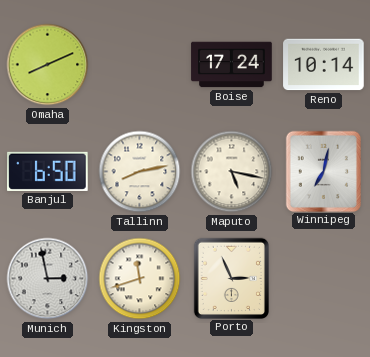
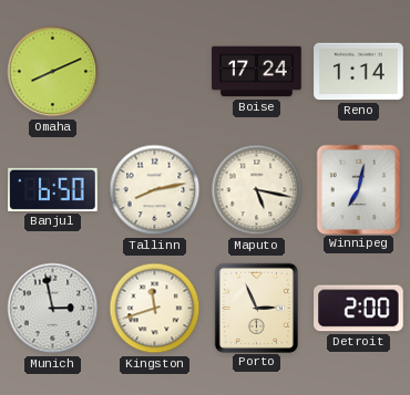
Reno: 10:14 -> 1:14 (359, 72)
Detroit: none -> 2:00 (359, 309)
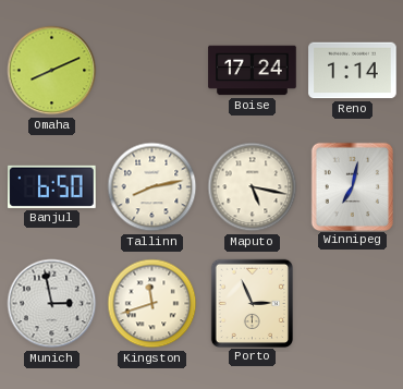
Detroit: 2:00 -> none (359, 309)
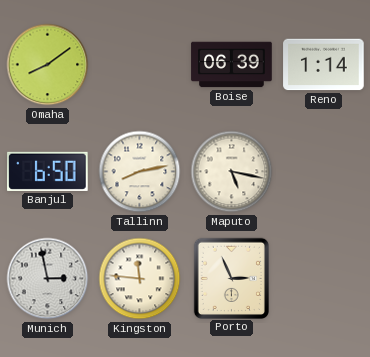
Omaha: 8:11 -> 8:09 (48, 65)
Boise: 17:24 -> 06:39 (232, 65)
Winnipeg: 7:02 -> none (352, 186)
Kingston: 11:42 -> 11:46 (140, 279)
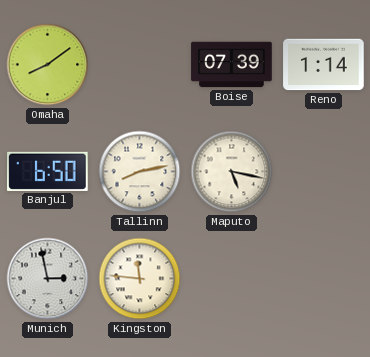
Boise: 06:39 -> 07:39 (232, 65)
Porto: 2:56 -> none (231, 278)
